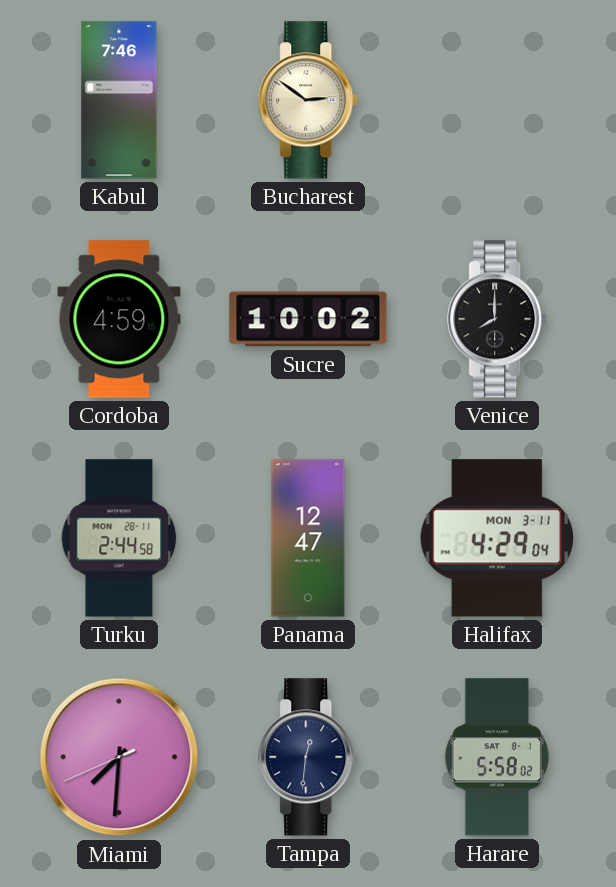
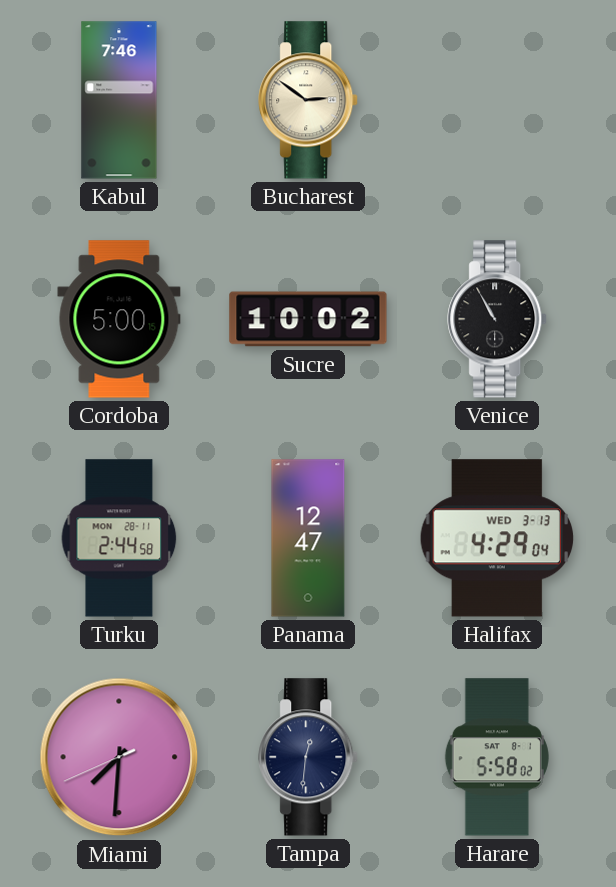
Cordoba: 4:59 -> 5:00 (119, 319)
Venice: 8:00 -> 10:55 (498, 319)
Halifax date: MON 3-11 -> WED 3-13 (496, 538)
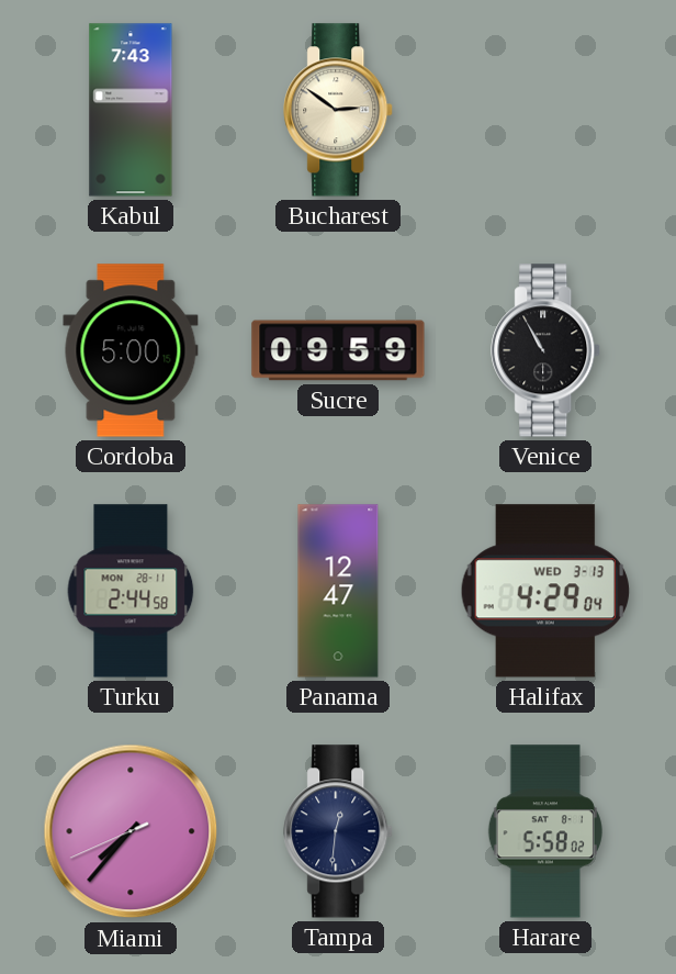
Kabul: 7:46 -> 7:43 (131, 110)
Sucre: 10:02 -> 09:59 (338, 350)
Miami: 7:30 -> 7:36 (131, 831)
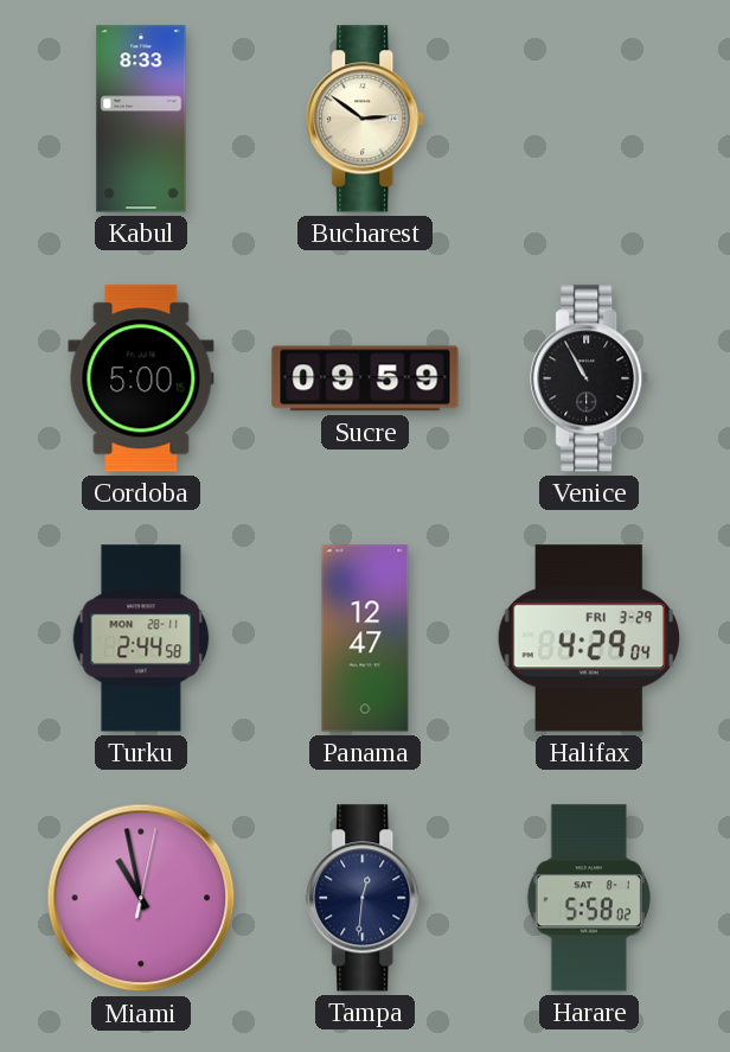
Kabul: 7:43 -> 8:33 (141, 119)
Halifax date: WED 3-13 -> FRI 3-29 (588, 638)
Miami: 7:36 -> 10:58 (141, 898)
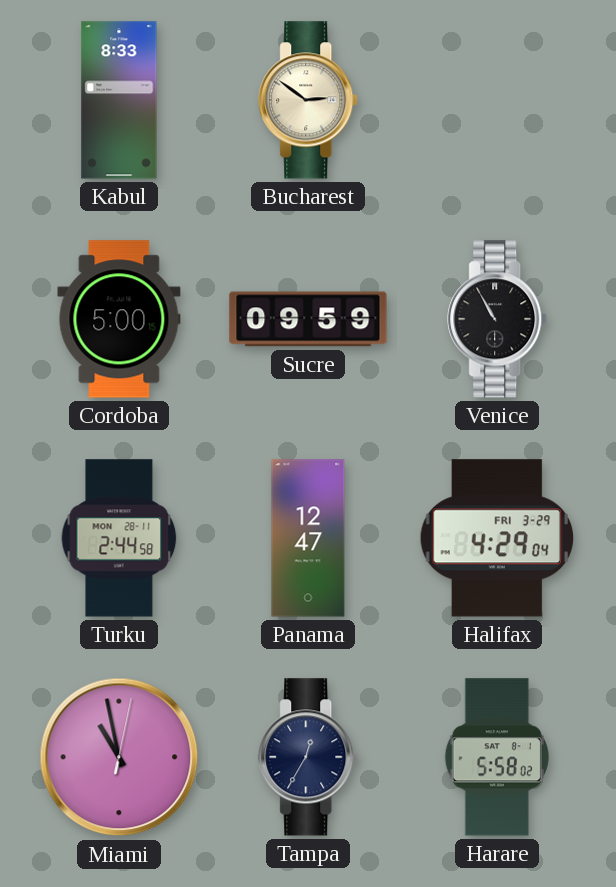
Tampa: 12:31 -> 12:35 (309, 757)
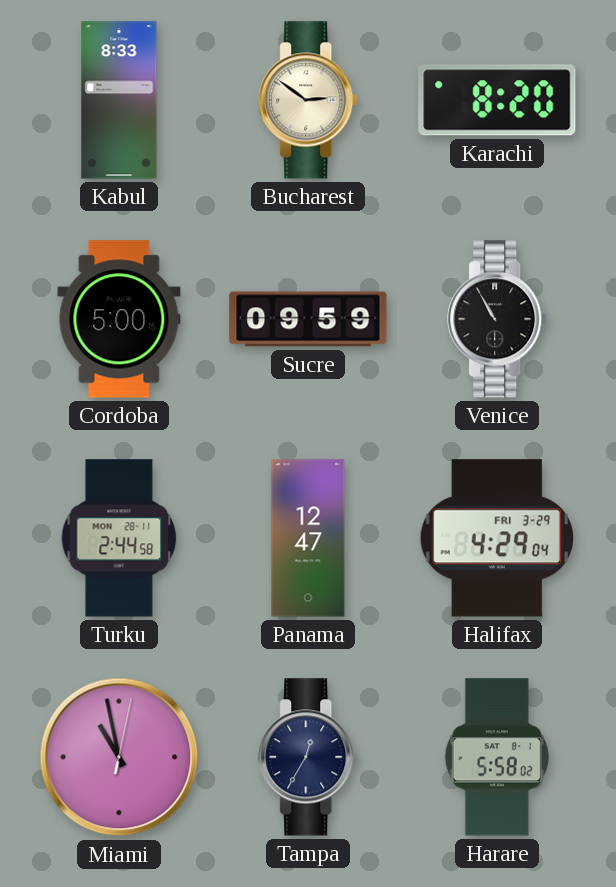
Karachi: none -> 8:20 (497, 100)
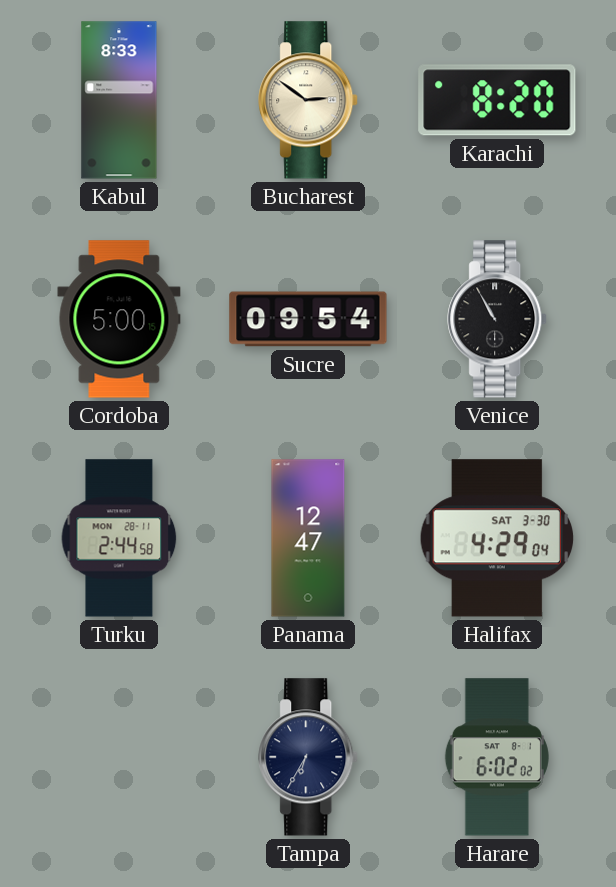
Sucre: 09:59 -> 09:54 (308, 319)
Halifax date: FRI 3-29 -> SAT 3-30 (496, 538)
Miami: 10:58 -> none (119, 757)
Tampa: 12:35 -> 6:35 (309, 757)
Harare: 5:58 -> 6:02 (497, 757)
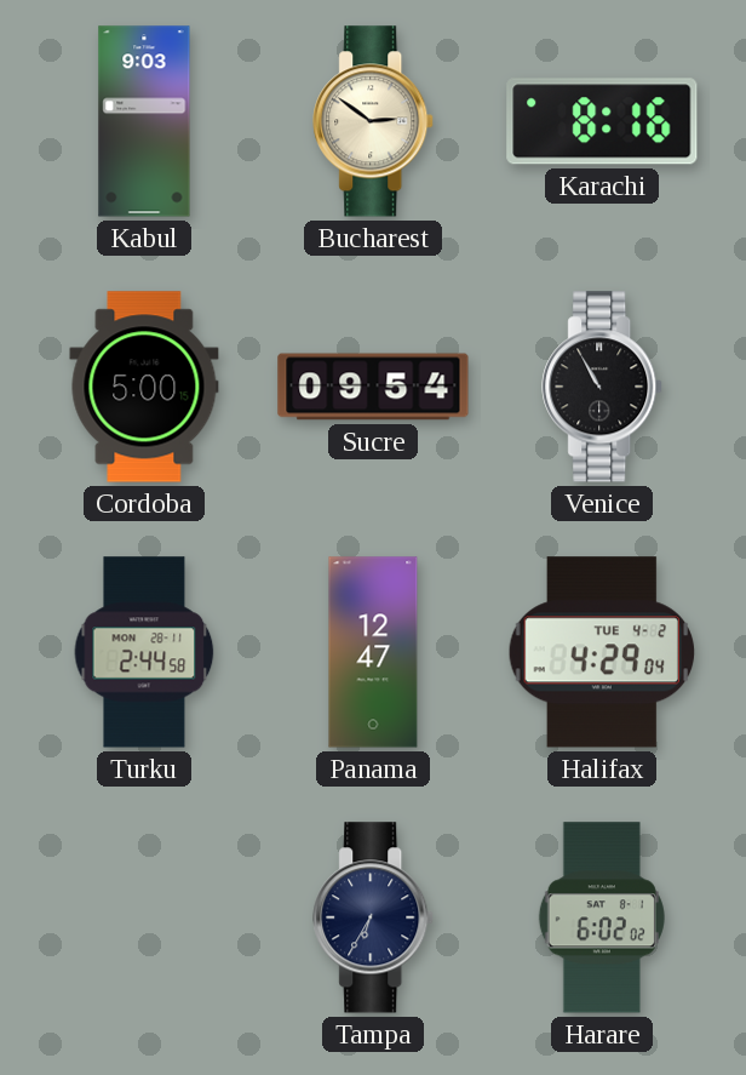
Kabul: 8:33 -> 9:03 (144, 121)
Karachi: 8:20 -> 8:16 (602, 121)
Halifax date: SAT 3-30 -> TUE 4-2 (601, 652)
